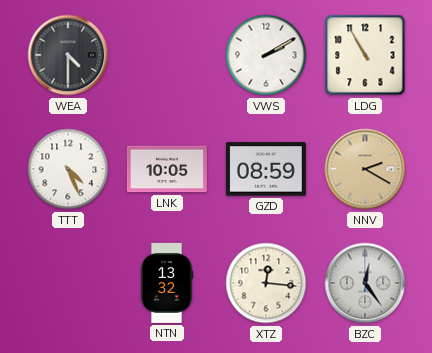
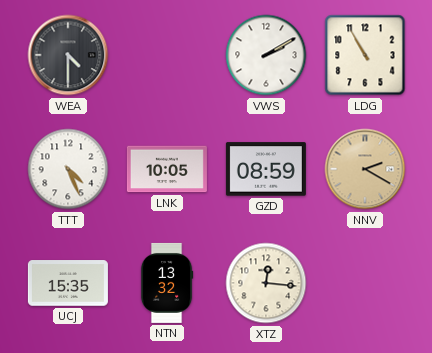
UCJ: none -> 15:35 (68, 283)
BZC: 12:24 -> none (365, 283)
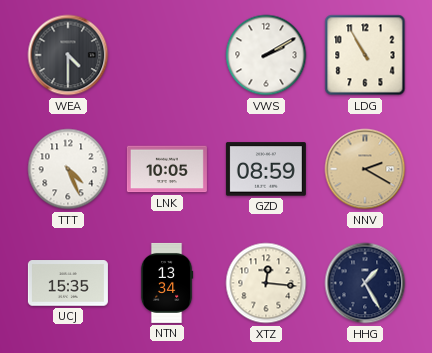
NTN: 13:32 -> 13:34 (167, 283)
HHG: none -> 1:25 (365, 283)
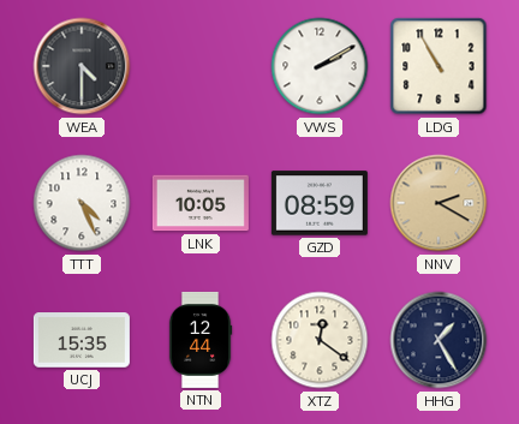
NTN: 13:34 -> 12:44 (201, 340)
XTZ: 12:16 -> 12:21 (320, 340)
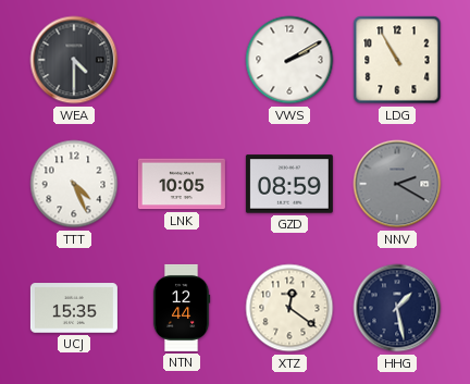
NNV dial: champagne -> grey (397, 184)
HHG: 1:25 -> 1:28 (397, 308)
